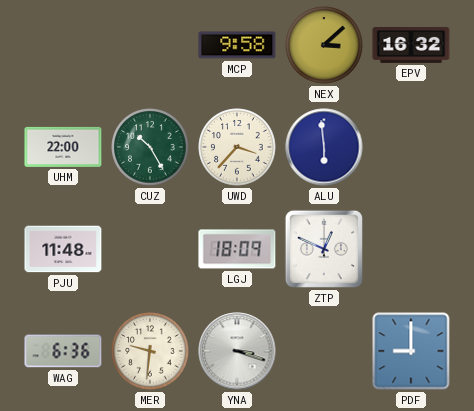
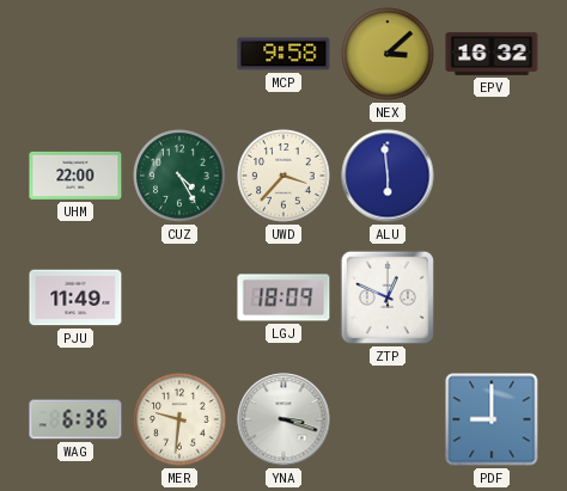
CUZ: 10:25 -> 4:25 (179, 176)
PJU: 11:48 -> 11:49 (75, 297)
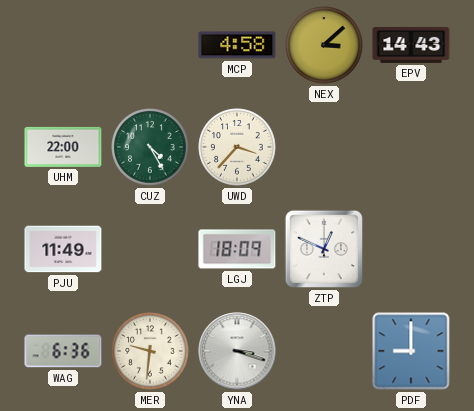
MCP: 9:58 -> 4:58 (237, 45)
EPV: 16:32 -> 14:43 (411, 45)
ALU: 5:59 -> none (388, 176)
